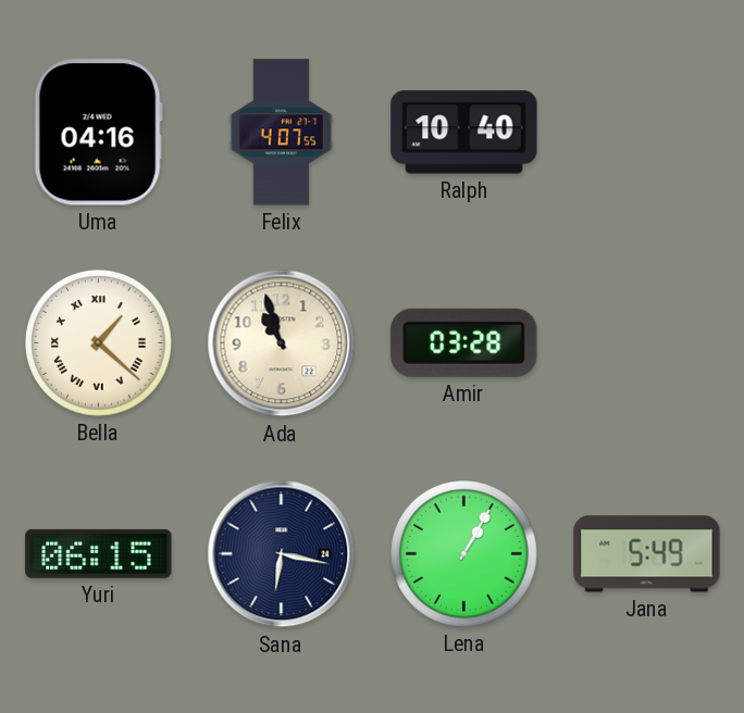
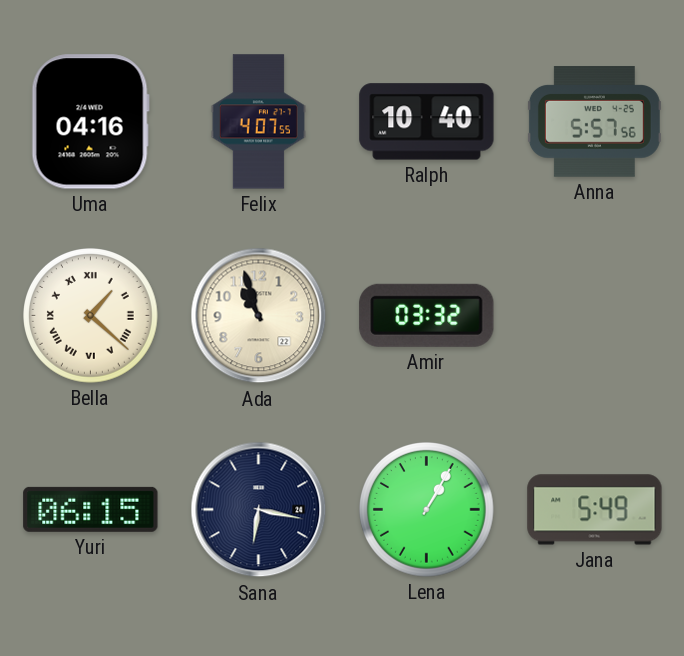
Anna: none -> 5:57 (594, 122)
Amir: 03:28 -> 03:32 (427, 315)
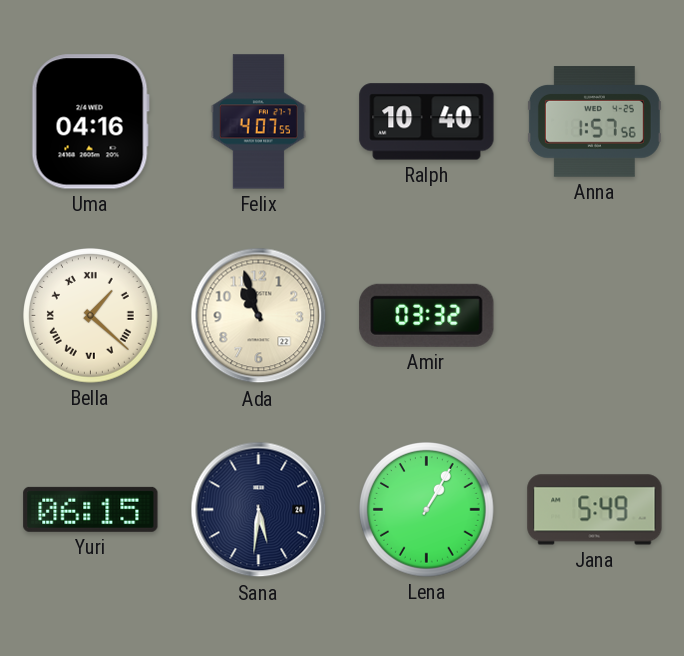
Anna: 5:57 -> 1:57 (594, 122)
Sana: 6:17 -> 5:31 (259, 510)
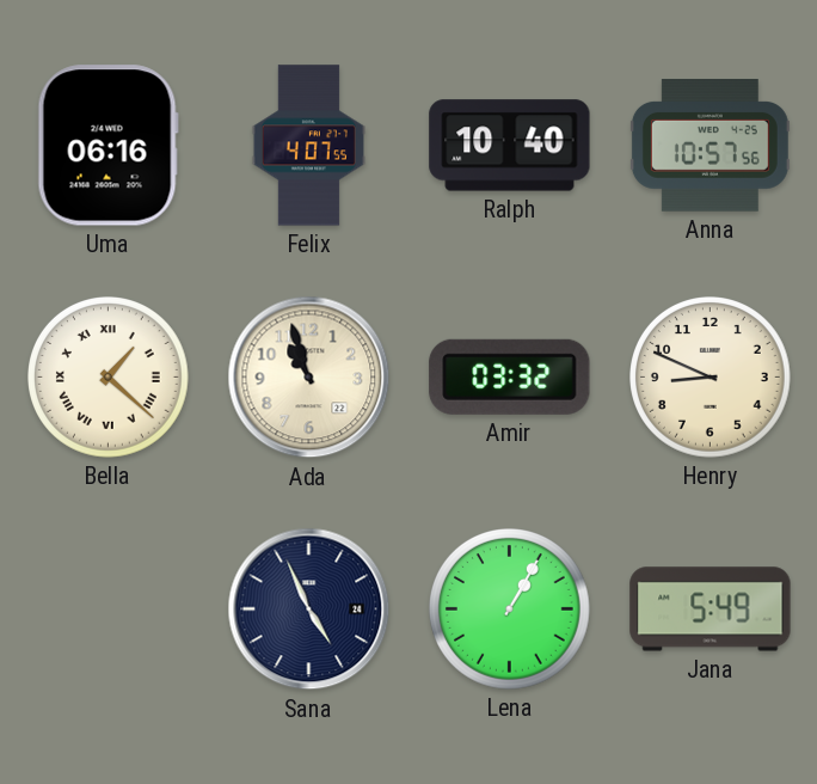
Uma: 04:16 -> 06:16 (107, 146)
Anna: 1:57 -> 10:57 (709, 146)
Henry: none -> 8:49 (711, 378)
Yuri: 06:15 -> none (91, 509)
Sana: 5:31 -> 4:56 (309, 610)
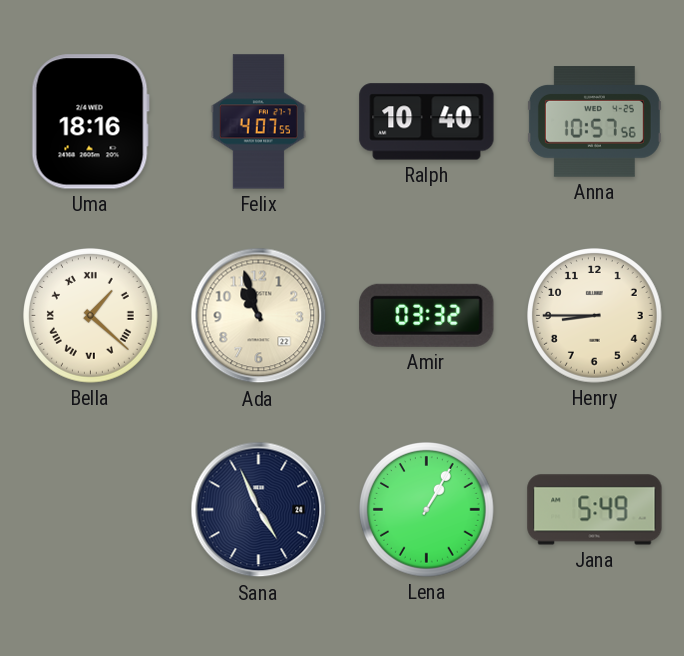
Uma: 06:16 -> 18:16 (90, 122)
Henry: 8:49 -> 8:45 (595, 316)
